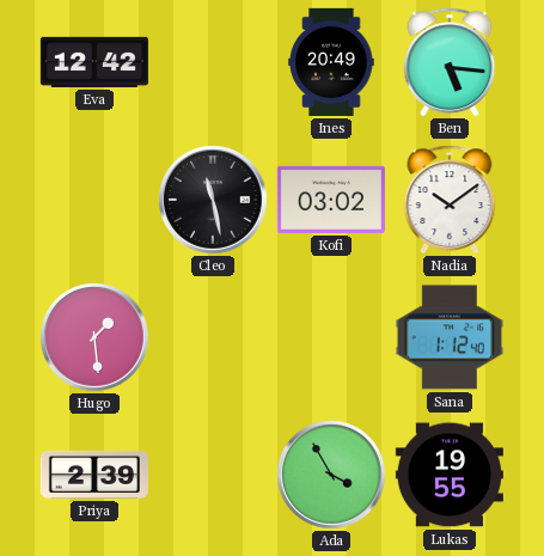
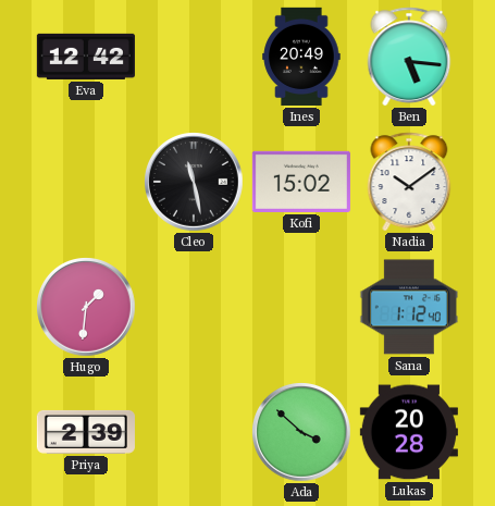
Kofi: 03:02 -> 15:02 (301, 182)
Hugo: 1:29 -> 1:31 (86, 307)
Ada: 3:55 -> 3:52 (301, 432)
Lukas: 19:55 -> 20:28 (409, 432)
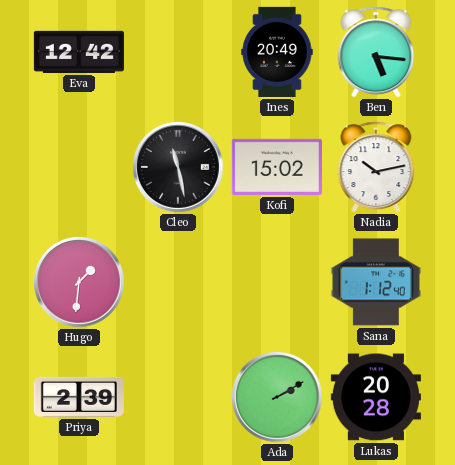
Nadia: 10:09 -> 10:13 (376, 167)
Ada: 3:52 -> 2:10 (277, 397)
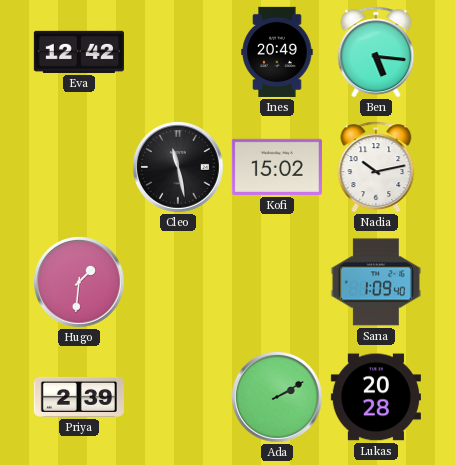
Sana: 1:12 -> 1:09 (376, 282)
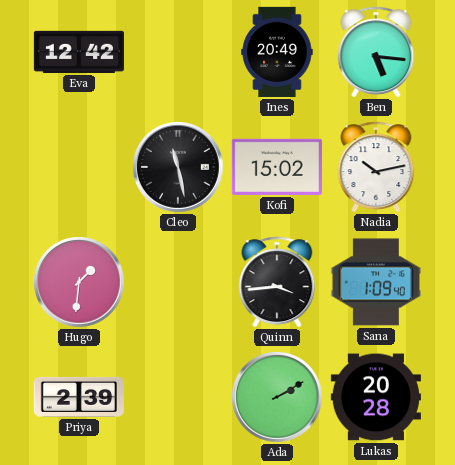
Quinn: none -> 3:44 (277, 282)
